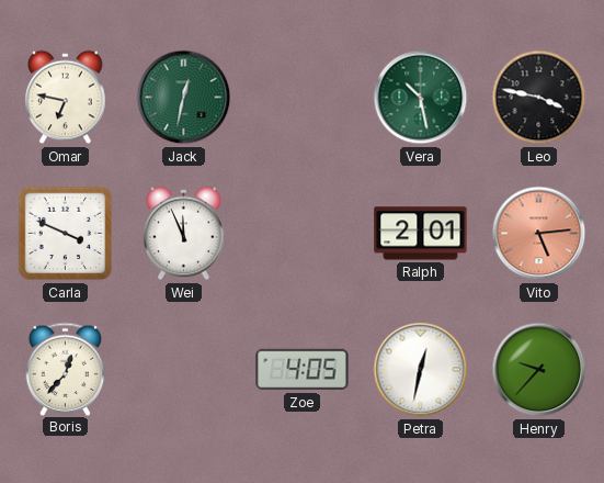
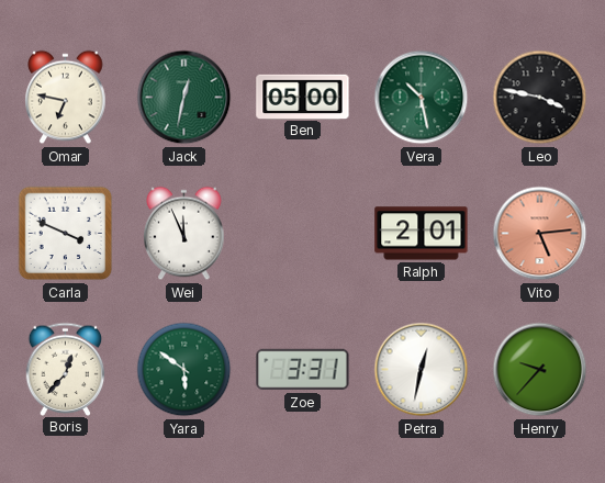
Ben: none -> 05:00 (303, 97)
Yara: none -> 5:51 (184, 370)
Zoe: 4:05 -> 3:31 (303, 370)
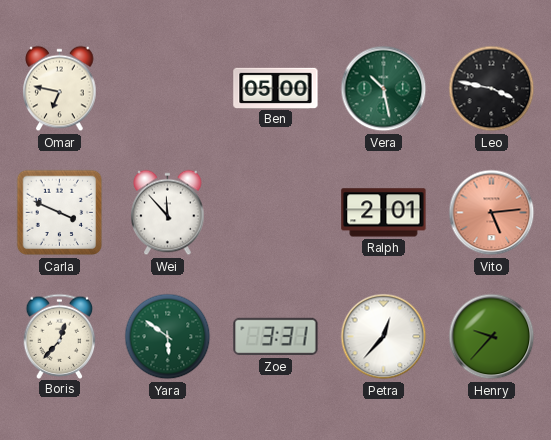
Jack: 12:32 -> none (184, 98)
Wei: 11:56 -> 11:53 (168, 213)
Petra: 12:32 -> 12:37 (384, 337)
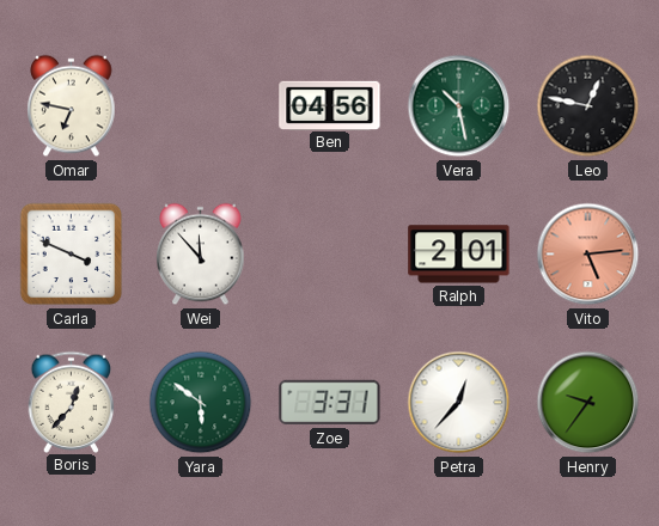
Ben: 05:00 -> 04:56 (330, 105)
Leo: 3:47 -> 12:47 (588, 106)
Henry: 9:37 -> 9:36 (588, 403)
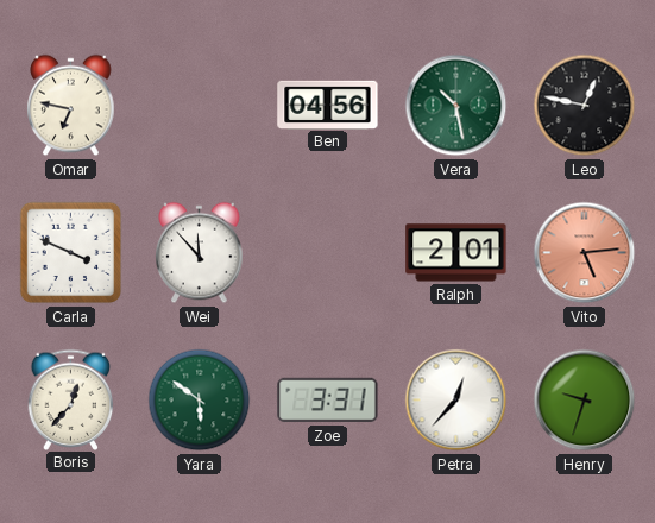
Henry: 9:36 -> 9:33 (585, 401)
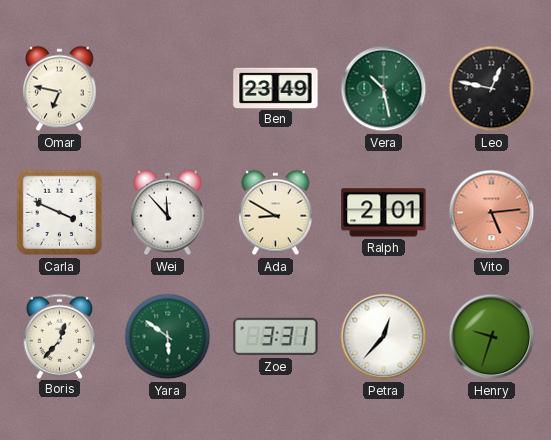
Ben: 04:56 -> 23:49 (276, 88)
Ada: none -> 8:50 (276, 213)
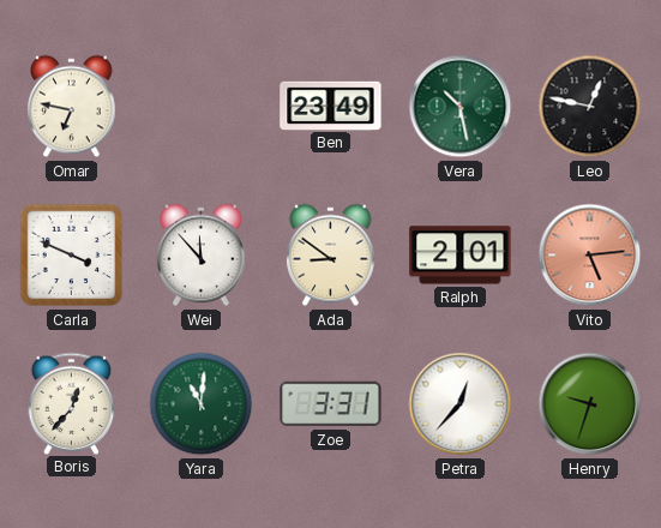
Ada: 8:50 -> 8:51 (331, 256)
Yara: 5:51 -> 11:01 (202, 404)
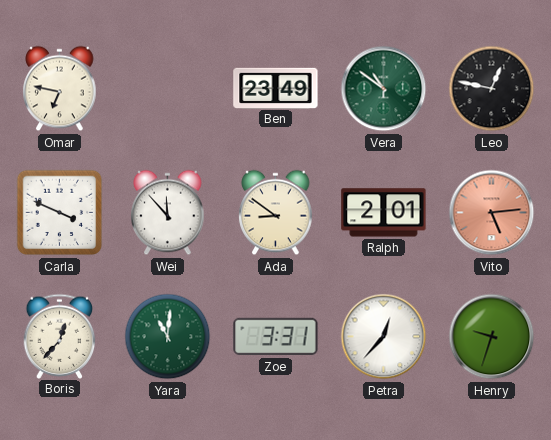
Vera: 10:28 -> 10:51 (384, 89)
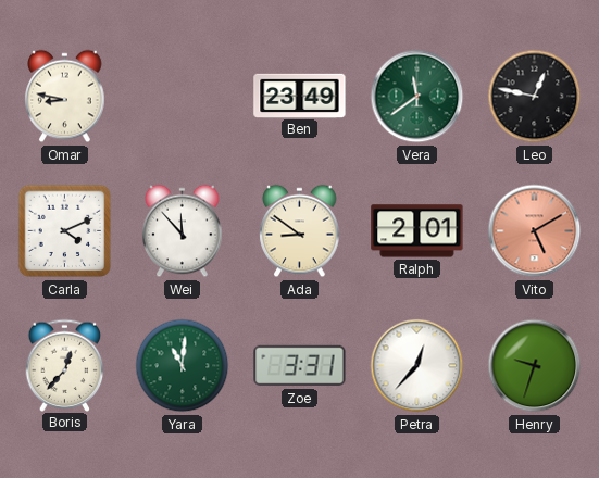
Omar: 6:47 -> 8:47 (65, 97)
Vera: 10:51 -> 11:39 (417, 97)
Carla: 3:49 -> 4:11 (65, 231)
Vito: 5:14 -> 5:10 (535, 231)
